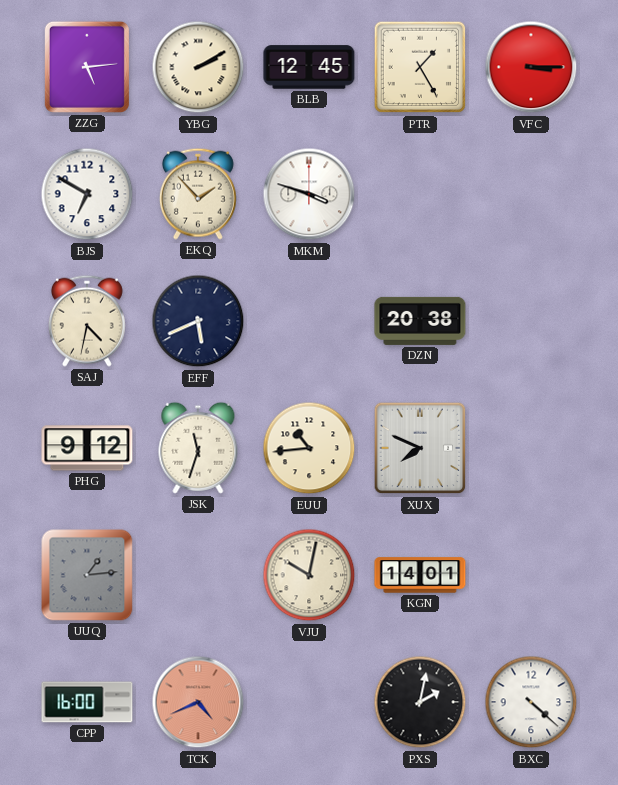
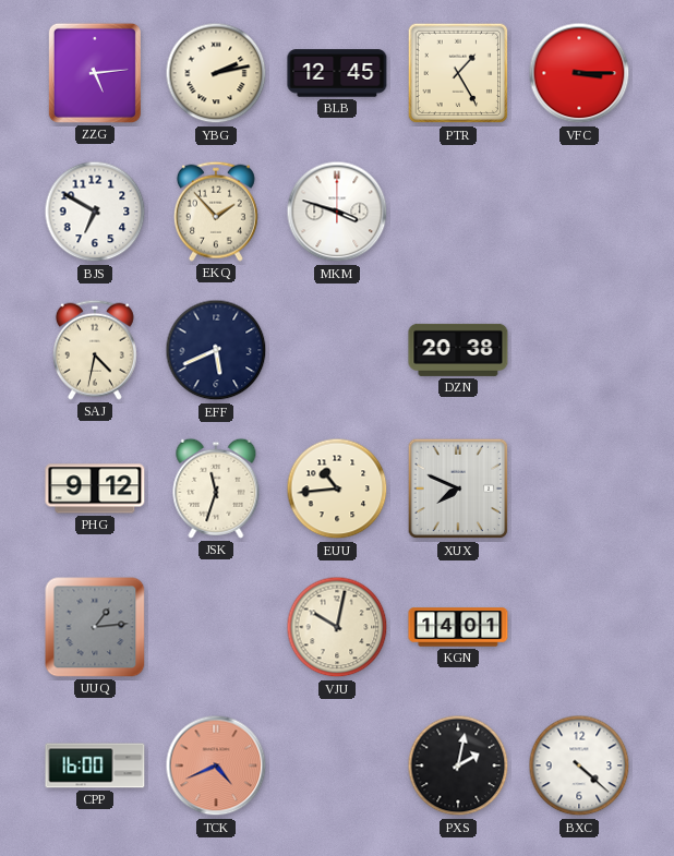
YBG: 2:10 -> 2:13 (216, 73)
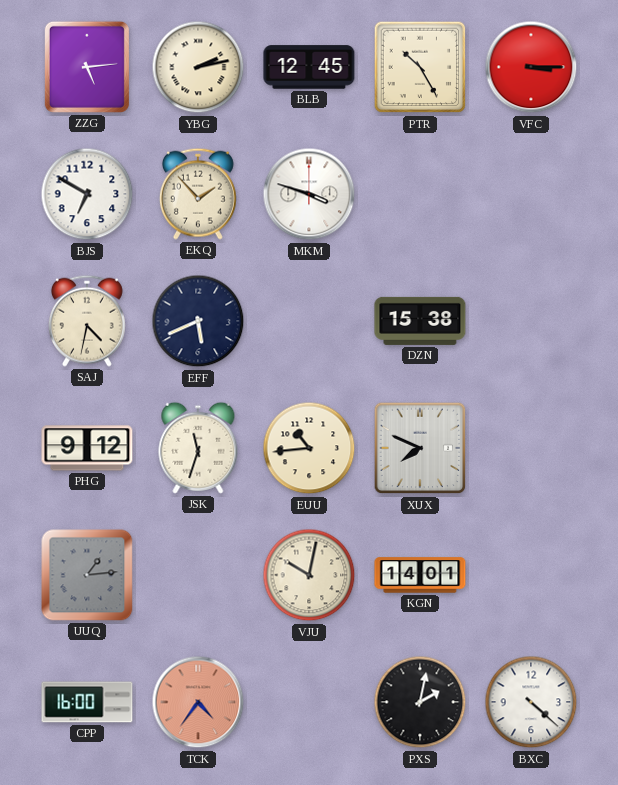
PTR: 1:25 -> 10:25 (420, 67)
DZN: 20:38 -> 15:38 (420, 321)
TCK: 4:41 -> 4:36 (198, 702)
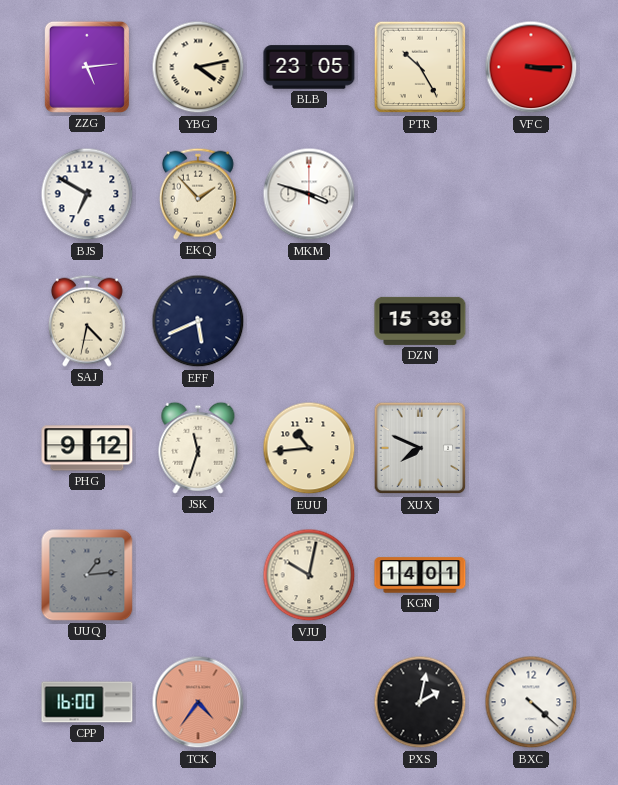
YBG: 2:13 -> 4:13 (198, 67)
BLB: 12:45 -> 23:05 (309, 67)
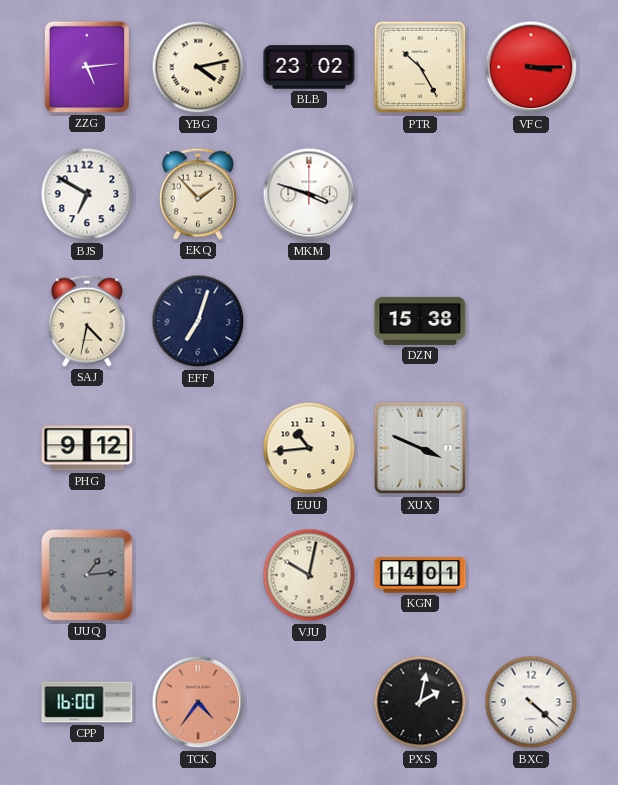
BLB: 23:05 -> 23:02 (309, 67)
EFF: 5:41 -> 7:03 (198, 321)
JSK: 11:33 -> none (198, 448)
XUX: 7:49 -> 3:49 (420, 448)
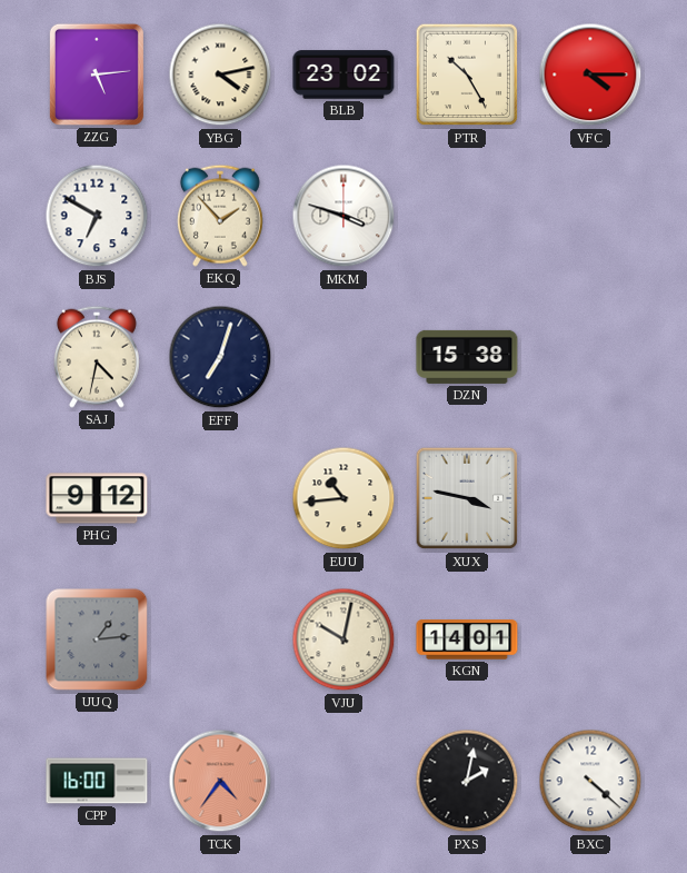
VFC: 3:15 -> 4:15 (590, 75)
XUX: 3:49 -> 3:47 (467, 498)
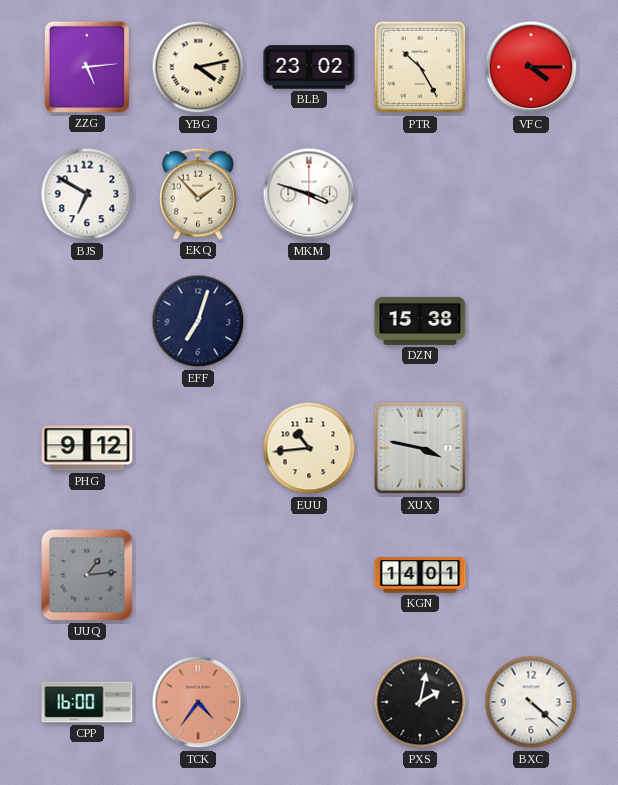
SAJ: 4:32 -> none (97, 357)
VJU: 10:02 -> none (343, 639)
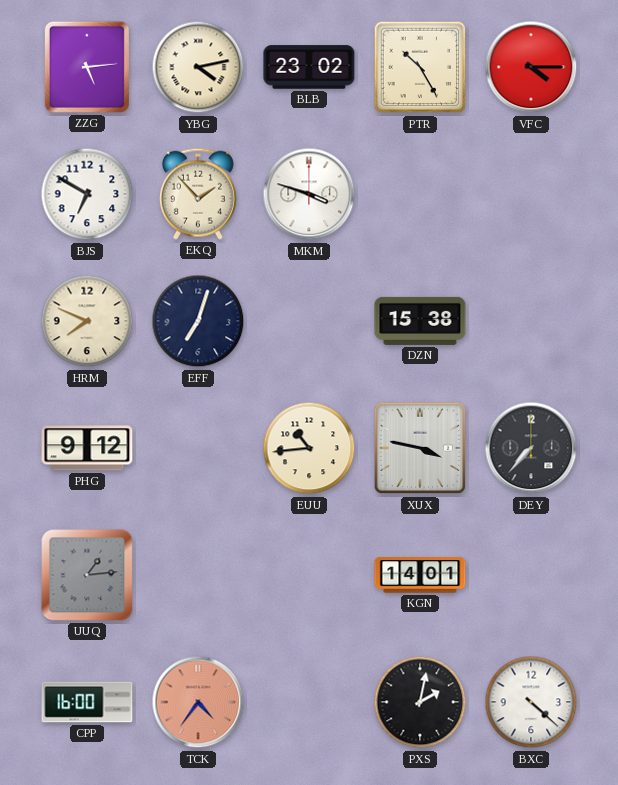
HRM: none -> 7:49 (87, 321)
DEY: none -> 7:37 (531, 448)
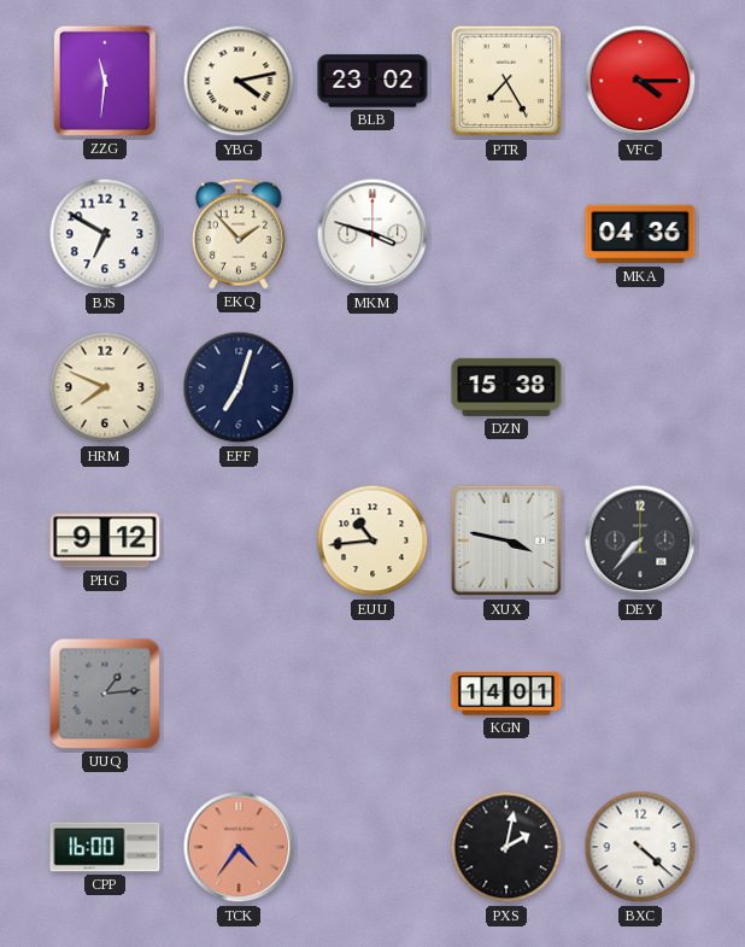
ZZG: 5:14 -> 11:31 (105, 81)
PTR: 10:25 -> 7:25 (506, 81)
MKA: none -> 04:36 (640, 234)
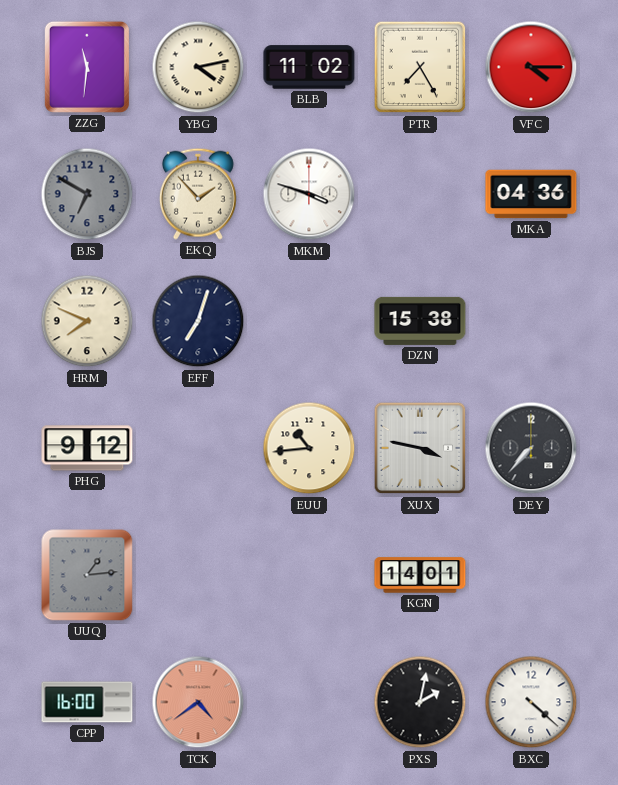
BLB: 23:02 -> 11:02 (309, 67)
BJS dial: white -> grey (87, 194)
TCK: 4:36 -> 4:39 (198, 702)
